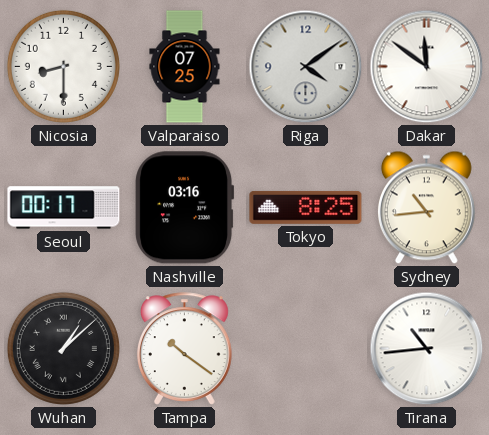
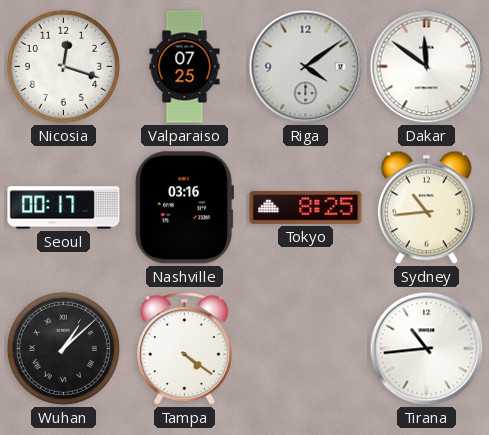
Nicosia: 8:30 -> 12:18 (63, 66)
Tampa: 10:21 -> 4:21 (184, 349)
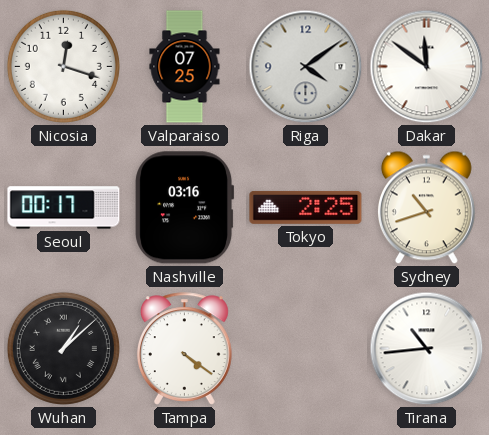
Tokyo: 8:25 -> 2:25 (306, 207)
Sydney: 10:44 -> 10:42 (426, 208)
